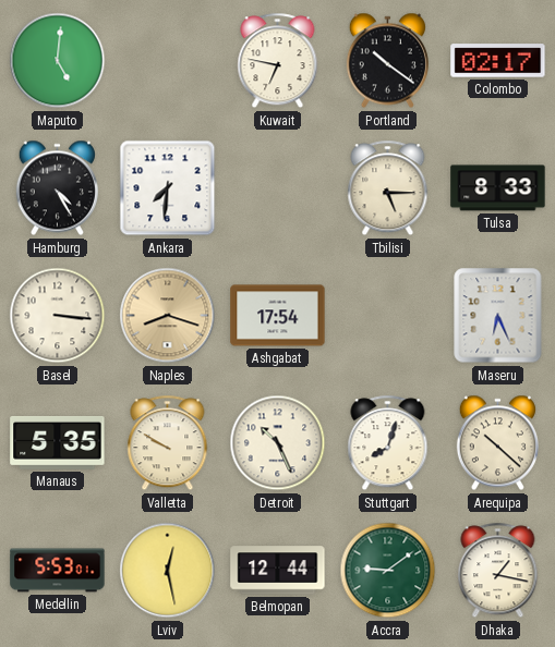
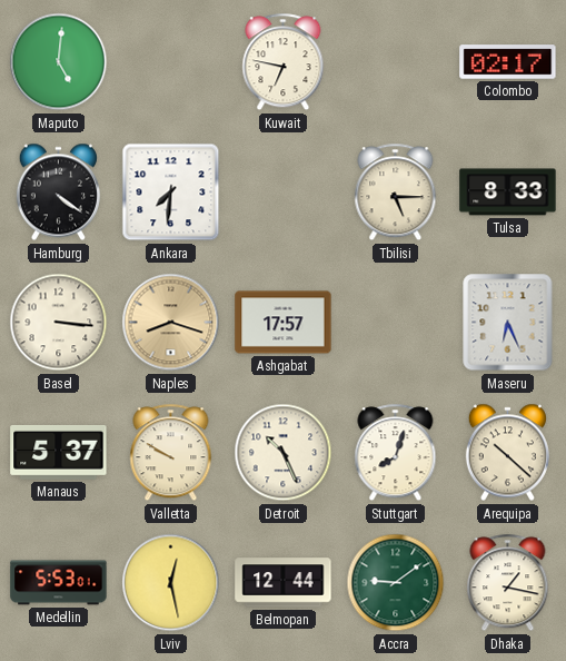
Portland: 10:21 -> none (387, 61)
Hamburg: 4:25 -> 4:21 (58, 193)
Ashgabat: 17:54 -> 17:57 (284, 323)
Manaus: 5:35 -> 5:37 (59, 452)
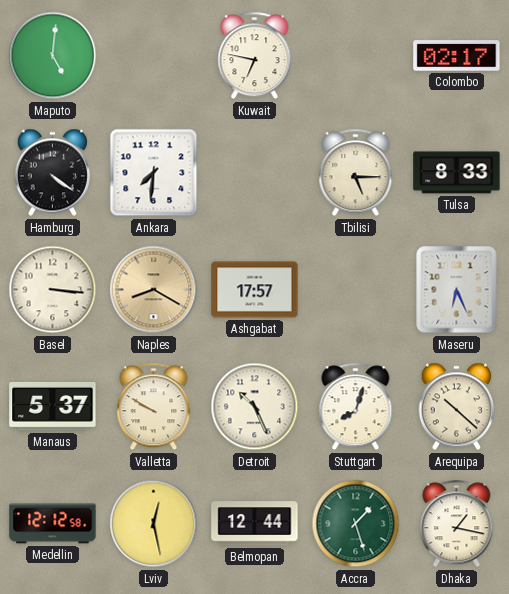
Naples: 8:18 -> 8:20 (154, 290)
Medellin: 5:53 -> 12:12 (53, 524)
Accra: 9:09 -> 1:27 (356, 524)
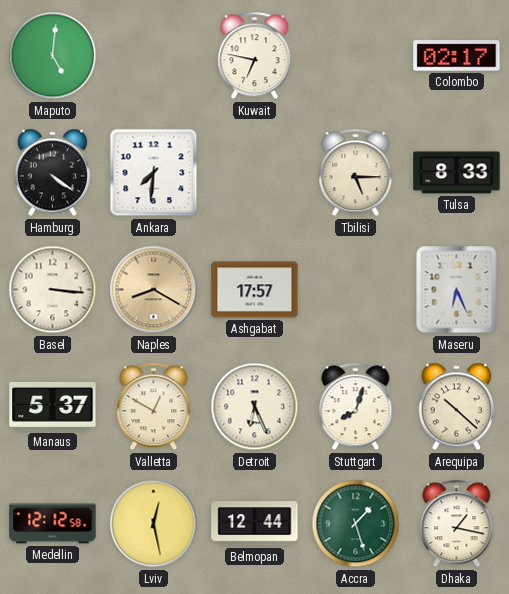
Valletta: 9:50 -> 12:50 (154, 407)
Detroit: 10:26 -> 6:26 (255, 407)
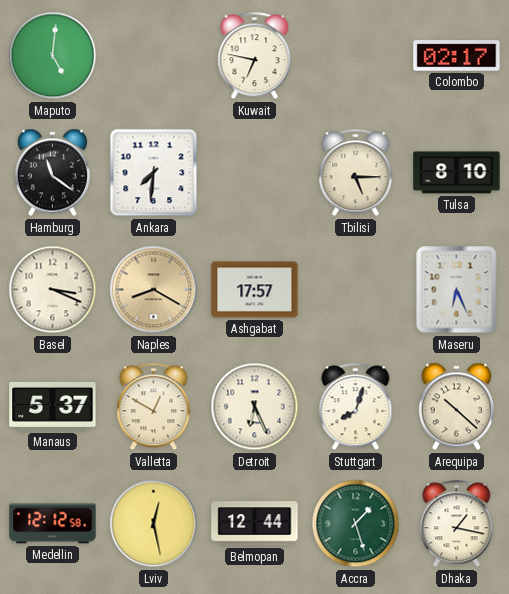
Hamburg: 4:21 -> 11:21 (52, 173)
Tulsa: 8:33 -> 8:10 (457, 173)
Basel: 3:16 -> 3:19 (53, 290)
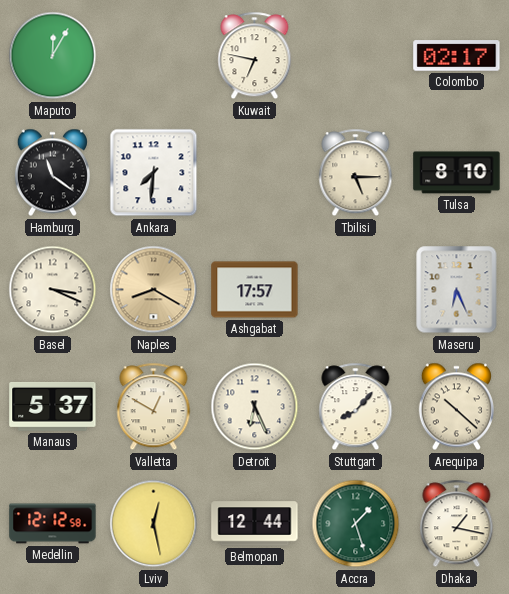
Maputo: 5:01 -> 12:05 (53, 56)
Stuttgart: 8:03 -> 8:07 (356, 407)
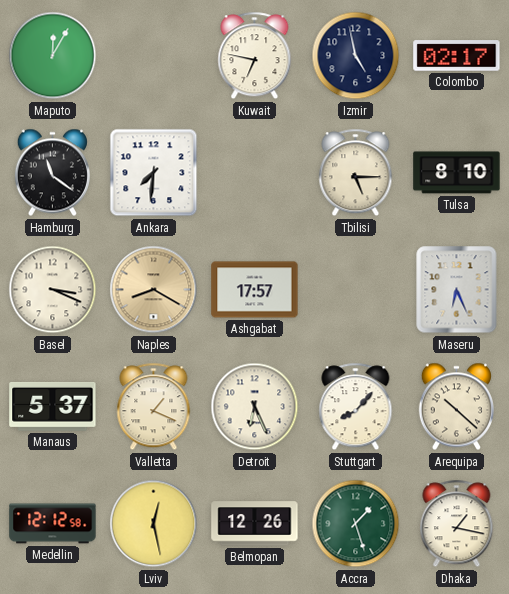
Izmir: none -> 4:58 (356, 56)
Valletta: 12:50 -> 1:19 (154, 407)
Belmopan: 12:44 -> 12:26 (255, 524)
